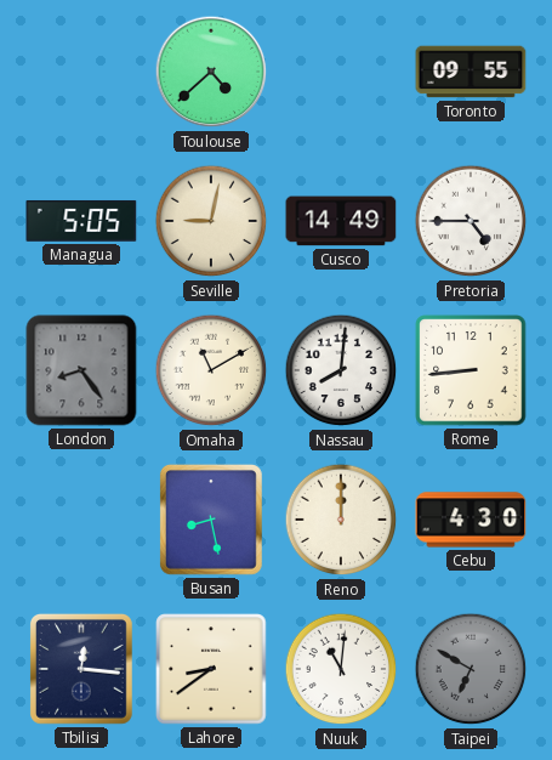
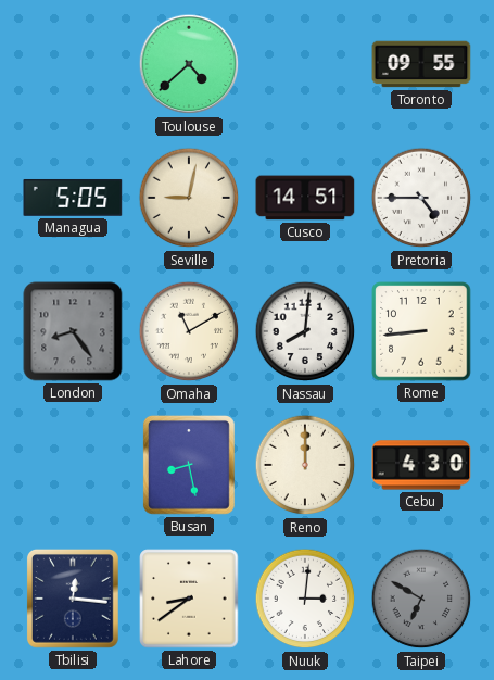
Cusco: 14:49 -> 14:51 (305, 198)
Nuuk: 11:01 -> 3:01 (305, 599)
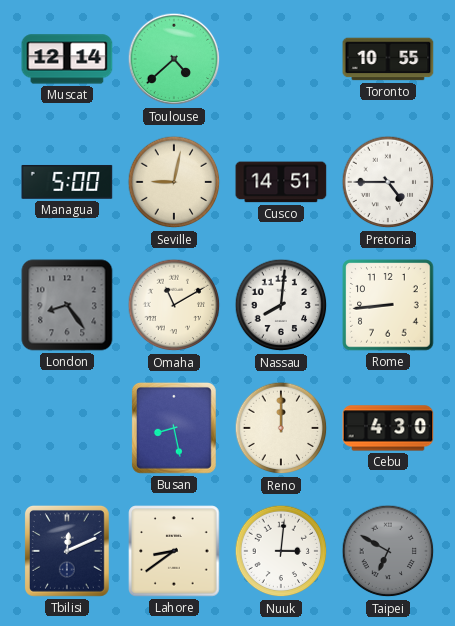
Muscat: none -> 12:14 (67, 59)
Toronto: 09:55 -> 10:55 (388, 59)
Managua: 5:05 -> 5:00 (67, 182)
Tbilisi: 12:16 -> 12:11 (67, 551)
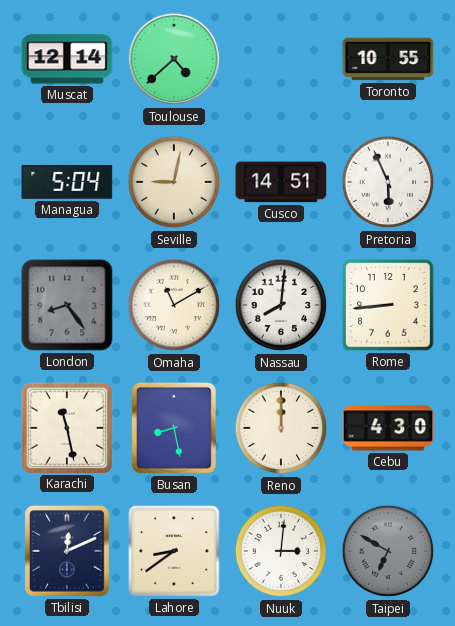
Managua: 5:00 -> 5:04 (67, 182)
Pretoria: 4:45 -> 5:56 (388, 182)
Karachi: none -> 11:28 (66, 427)
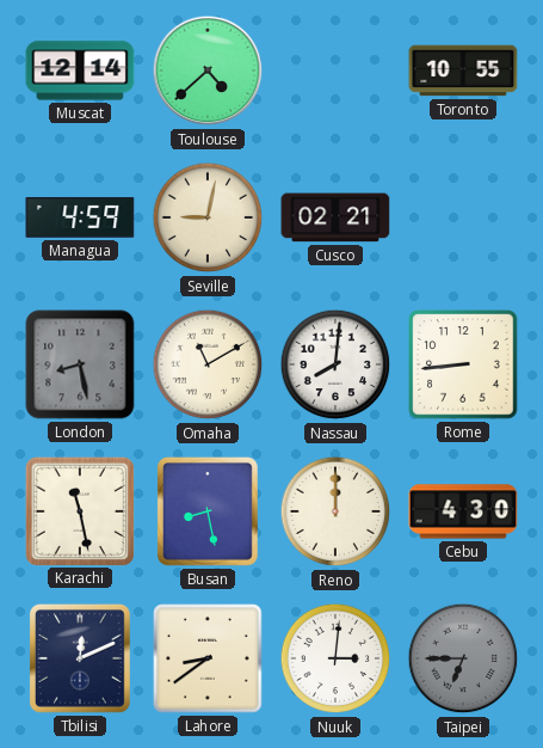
Managua: 5:04 -> 4:59 (80, 217)
Cusco: 14:51 -> 02:21 (335, 217)
Pretoria: 5:56 -> none (388, 182)
London: 8:24 -> 8:28 (80, 364)
Taipei: 6:50 -> 6:45 (463, 658)
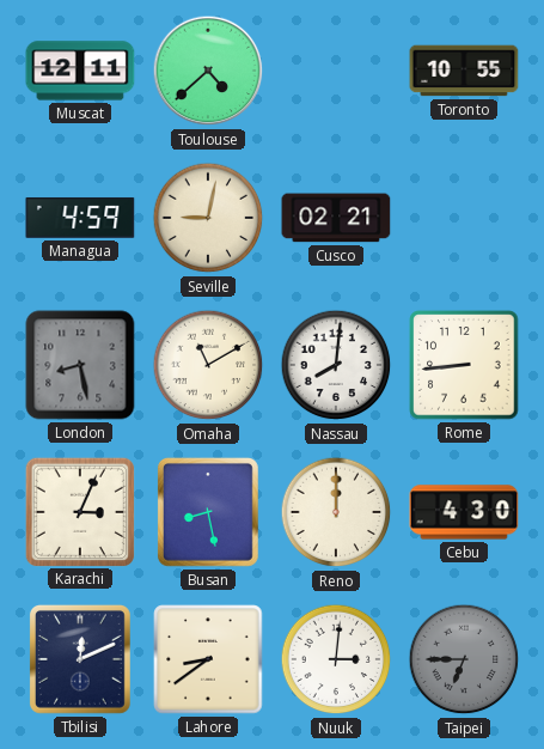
Muscat: 12:14 -> 12:11 (80, 71)
Karachi: 11:28 -> 3:04 (79, 511)
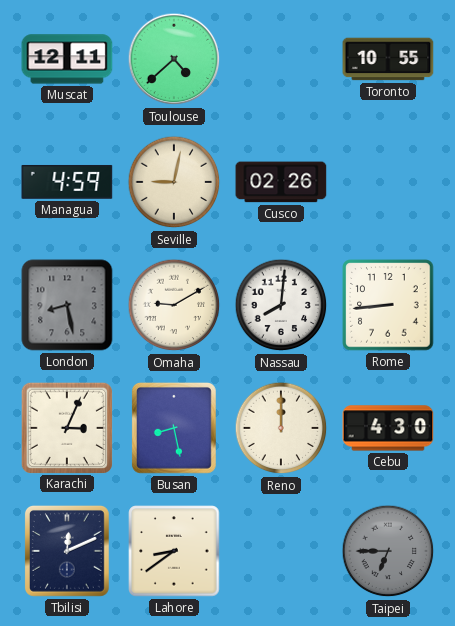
Cusco: 02:21 -> 02:26 (281, 182)
Omaha: 11:10 -> 9:10 (174, 305)
Nuuk: 3:01 -> none (336, 659)
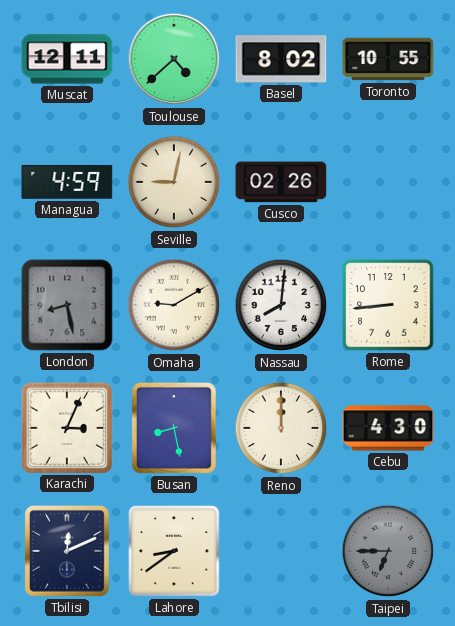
Basel: none -> 8:02 (281, 59)
